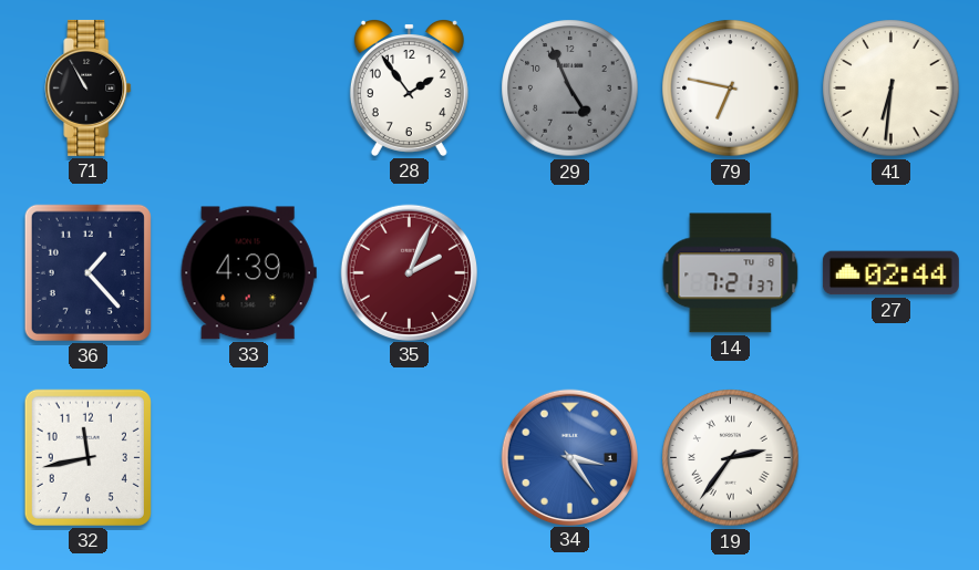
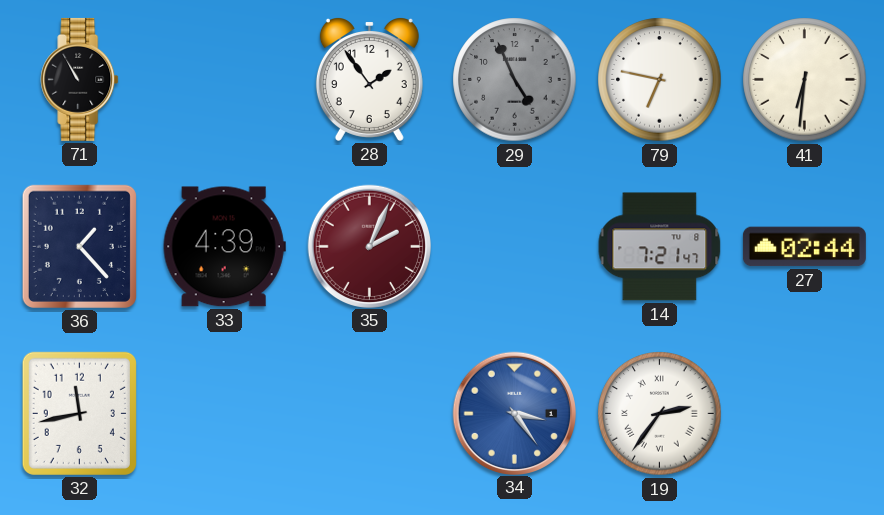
14: 7:21:37 -> 7:21:47 (660, 247)
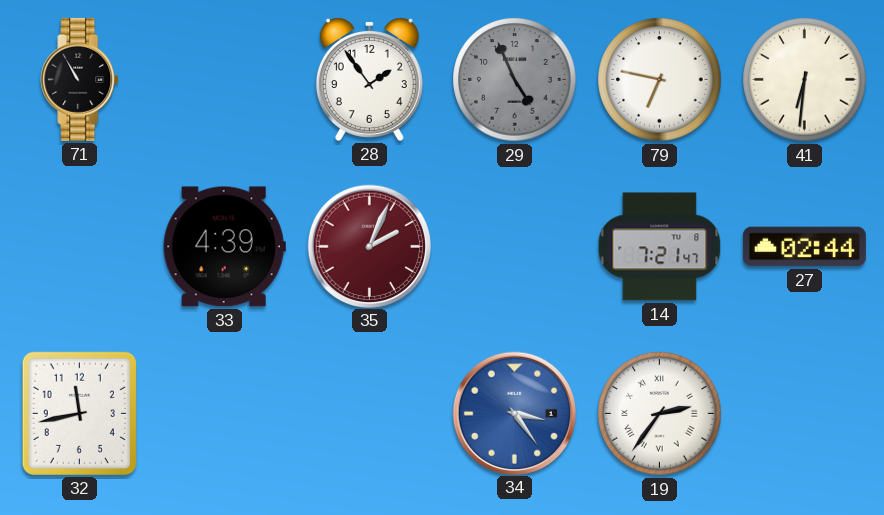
36: 1:23 -> none (79, 246)
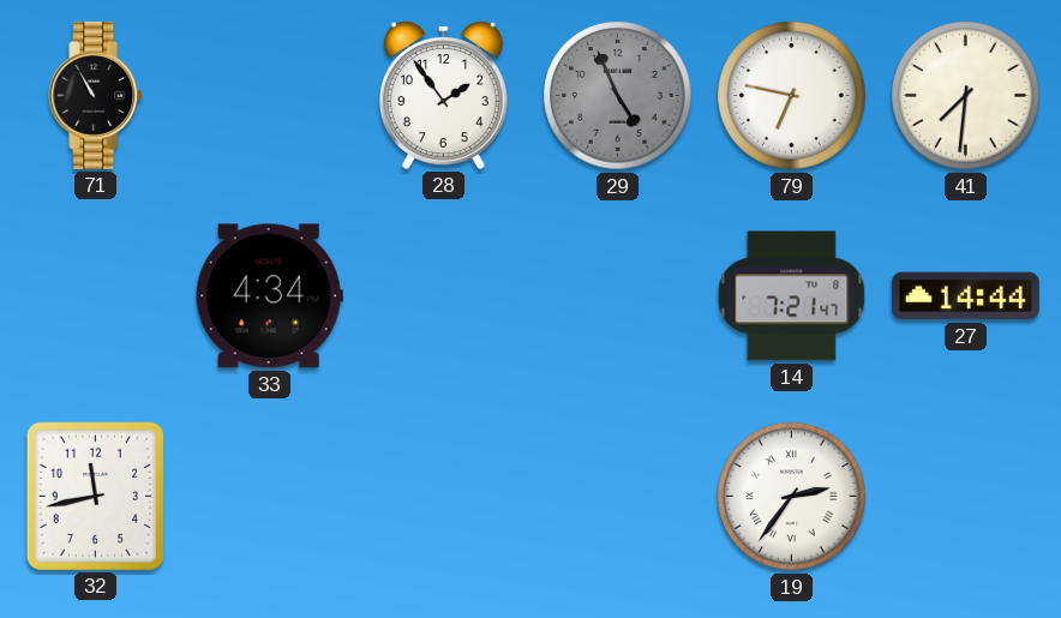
41: 6:31 -> 7:31 (966, 96)
33: 4:39 -> 4:34 (269, 296)
35: 2:04 -> none (369, 246)
27: 02:44 -> 14:44 (965, 296)
34: 3:24 -> none (514, 413)
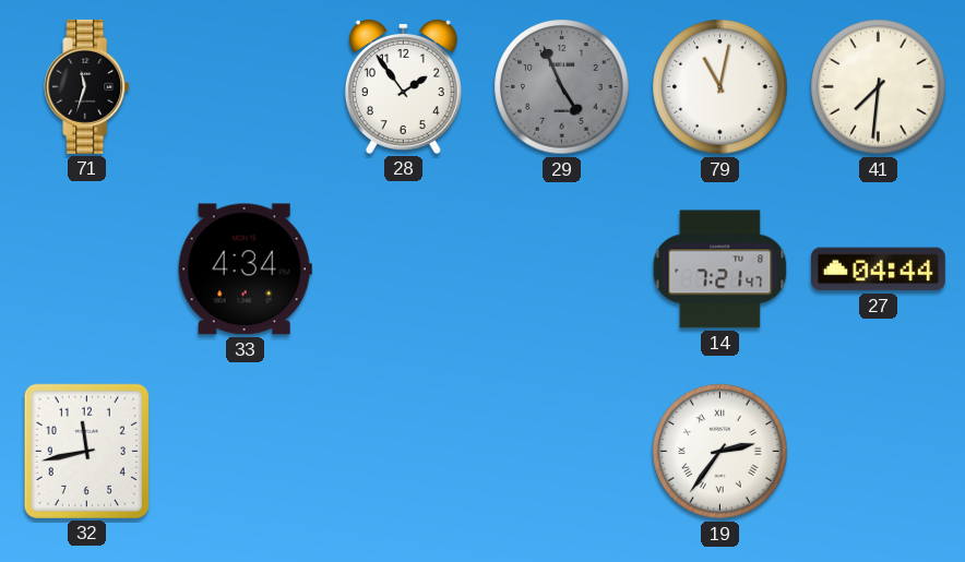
71: 10:55 -> 11:33 (87, 86)
79: 6:47 -> 11:02 (720, 87)
27: 14:44 -> 04:44 (878, 270)
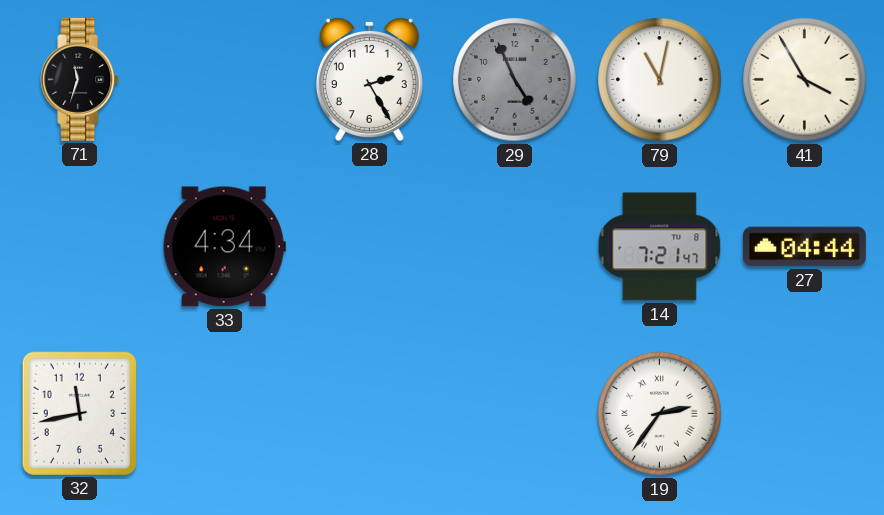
28: 1:54 -> 2:25 (369, 80)
41: 7:31 -> 3:55 (805, 80)
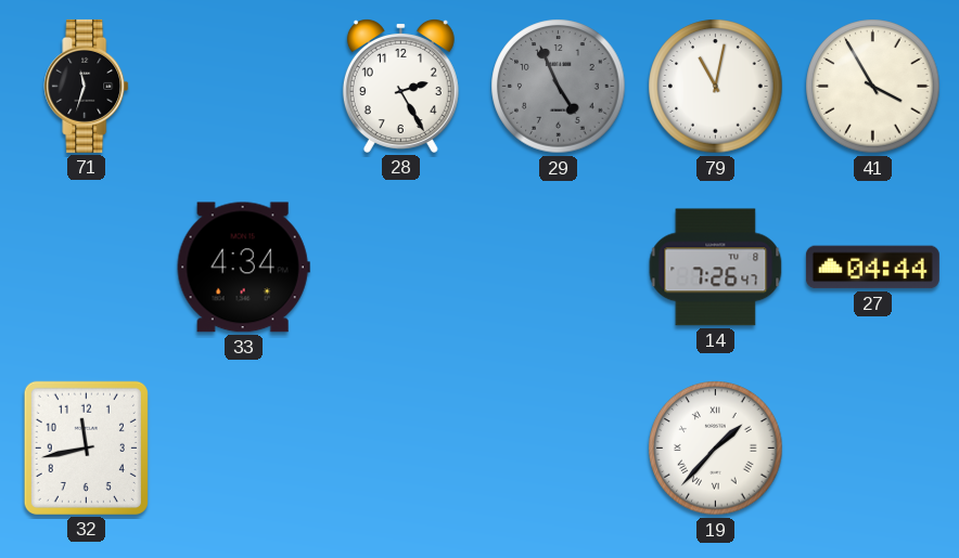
14: 7:21 -> 7:26 (716, 268)
19: 2:36 -> 1:37 (716, 449)
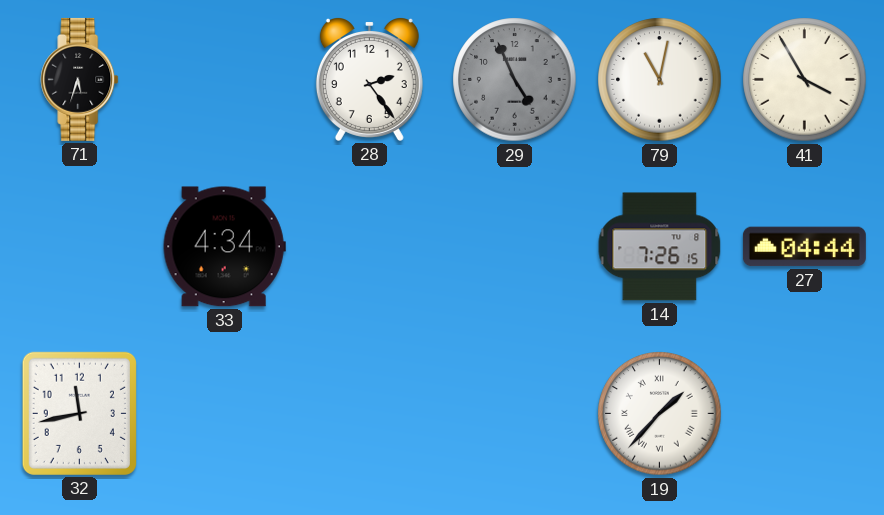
71: 11:33 -> 5:33 (80, 79)
28: 2:25 -> 2:24 (369, 80)
14: 7:26:47 -> 7:26:15 (660, 247)
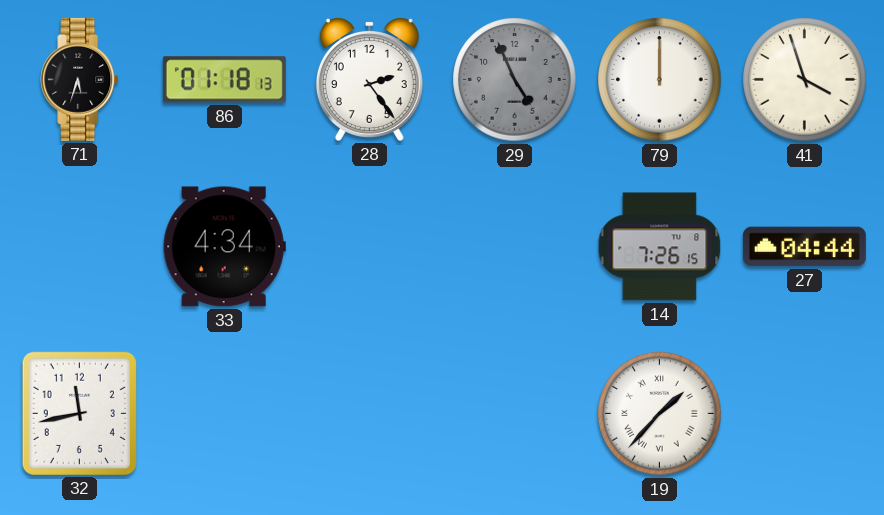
86: none -> 01:18 (224, 80)
79: 11:02 -> 12:00 (660, 80)
41: 3:55 -> 3:57 (805, 80)
